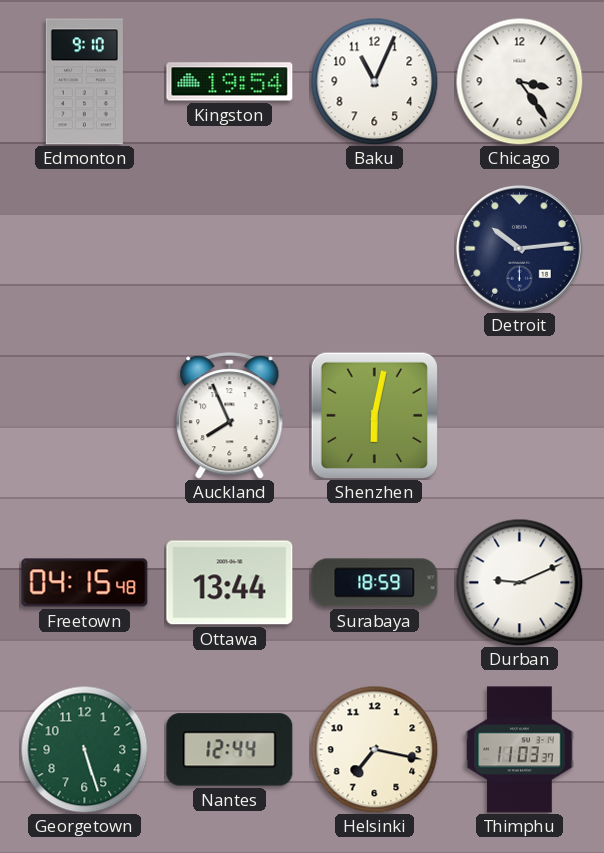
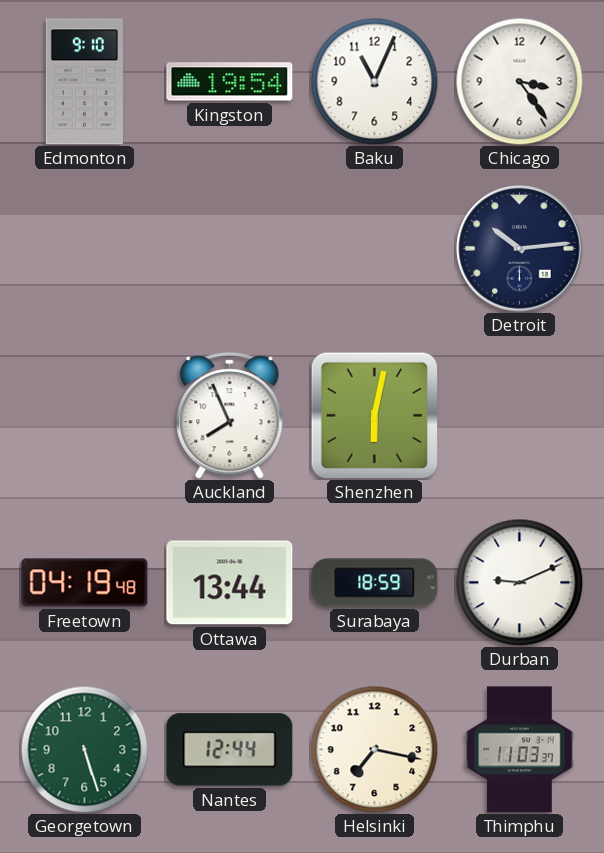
Freetown: 04:15 -> 04:19 (85, 583)
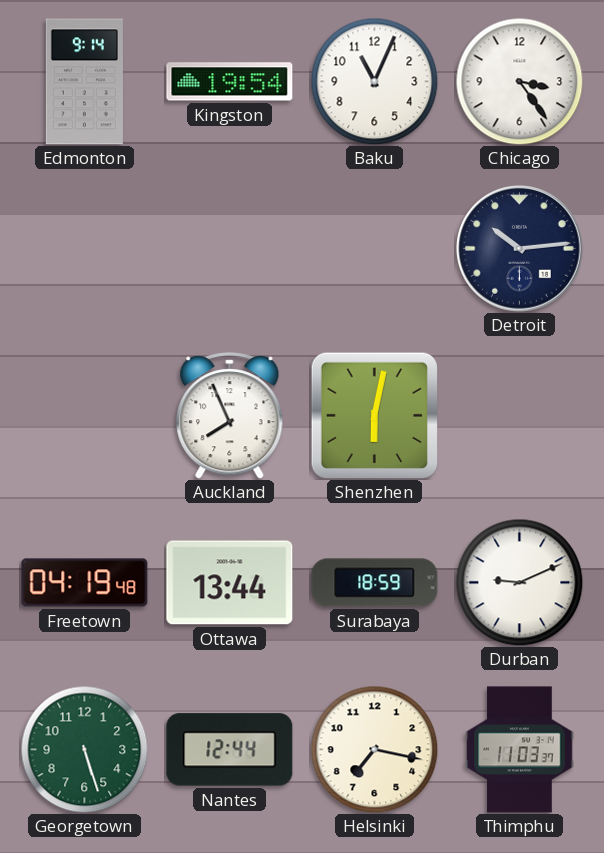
Edmonton: 9:10 -> 9:14 (84, 82)
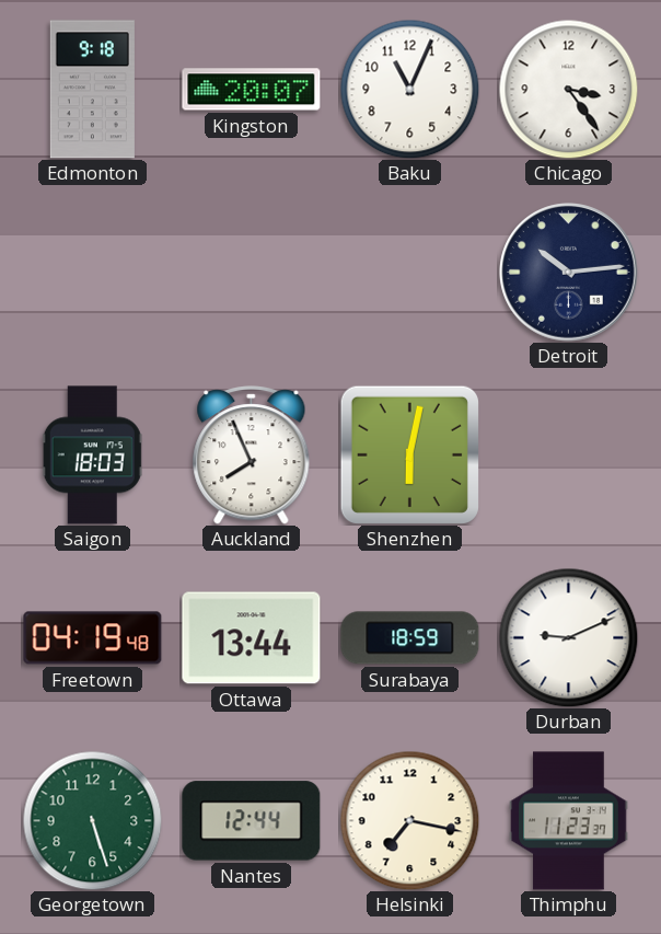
Edmonton: 9:14 -> 9:18 (92, 90)
Kingston: 19:54 -> 20:07 (252, 90)
Saigon: none -> 18:03 (92, 456)
Thimphu: 11:03 -> 11:23 (569, 821)
